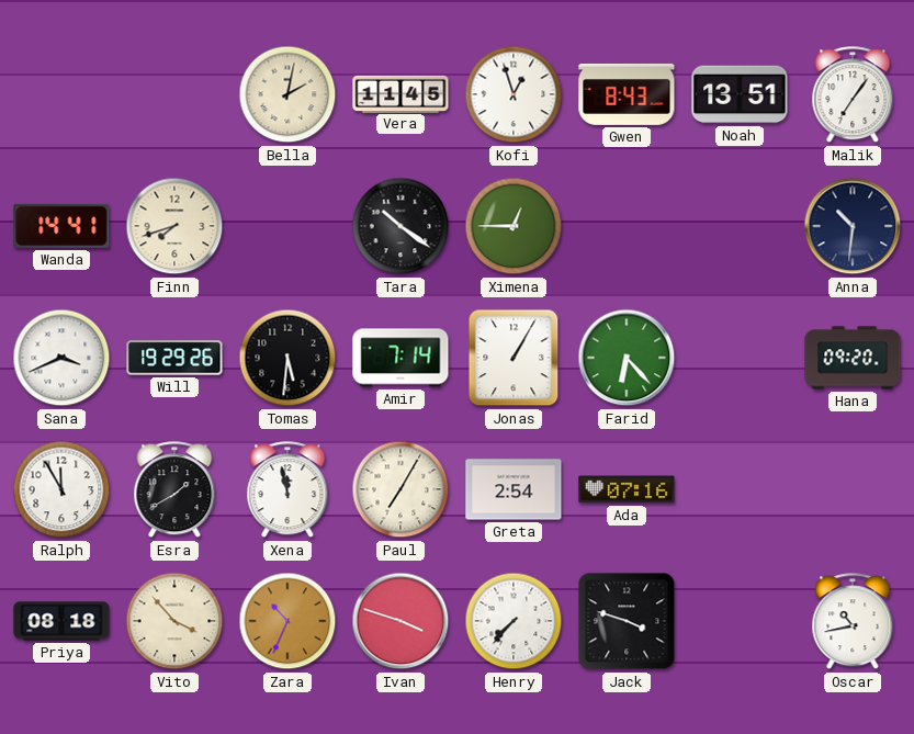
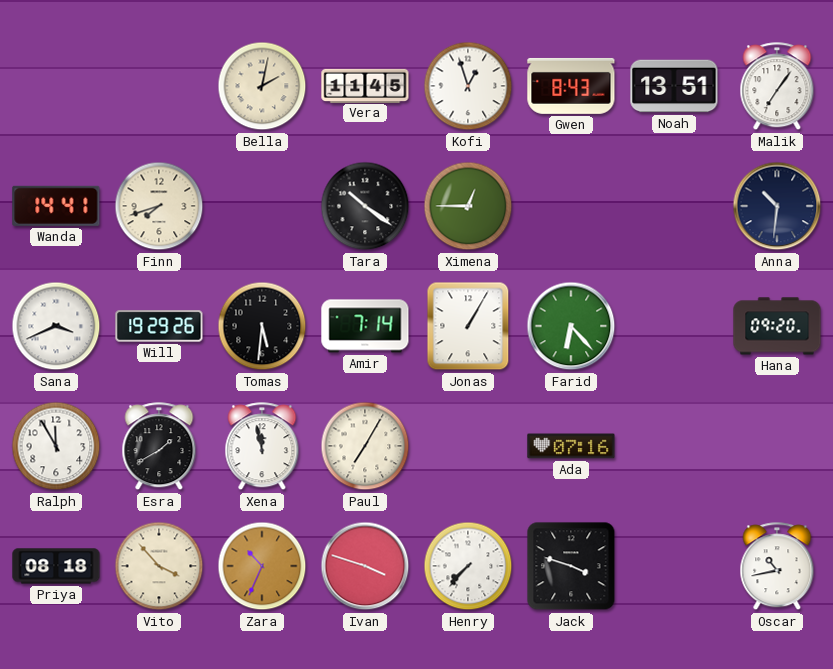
Greta: 2:54 -> none (514, 489)
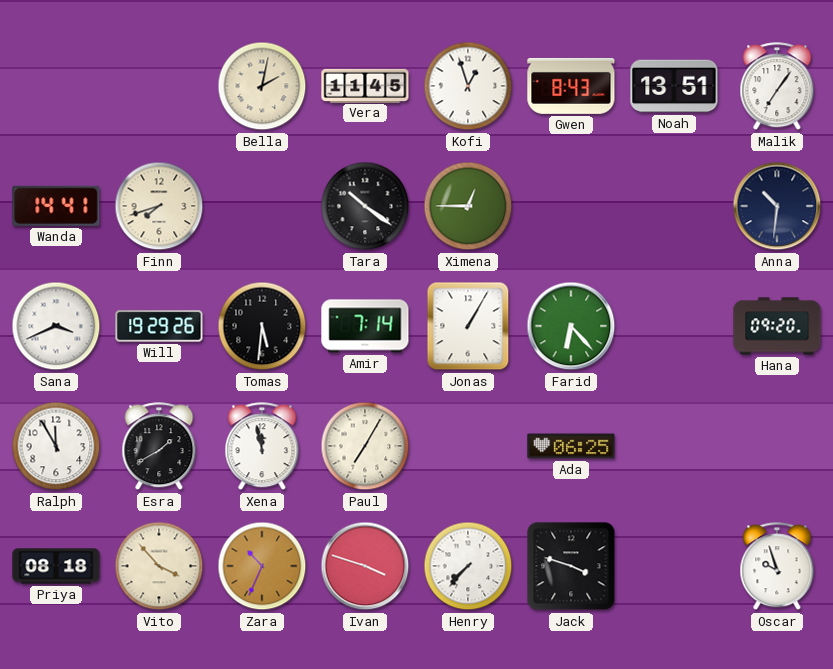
Ada: 07:16 -> 06:25 (571, 446)
Oscar: 10:43 -> 9:57 (777, 567)
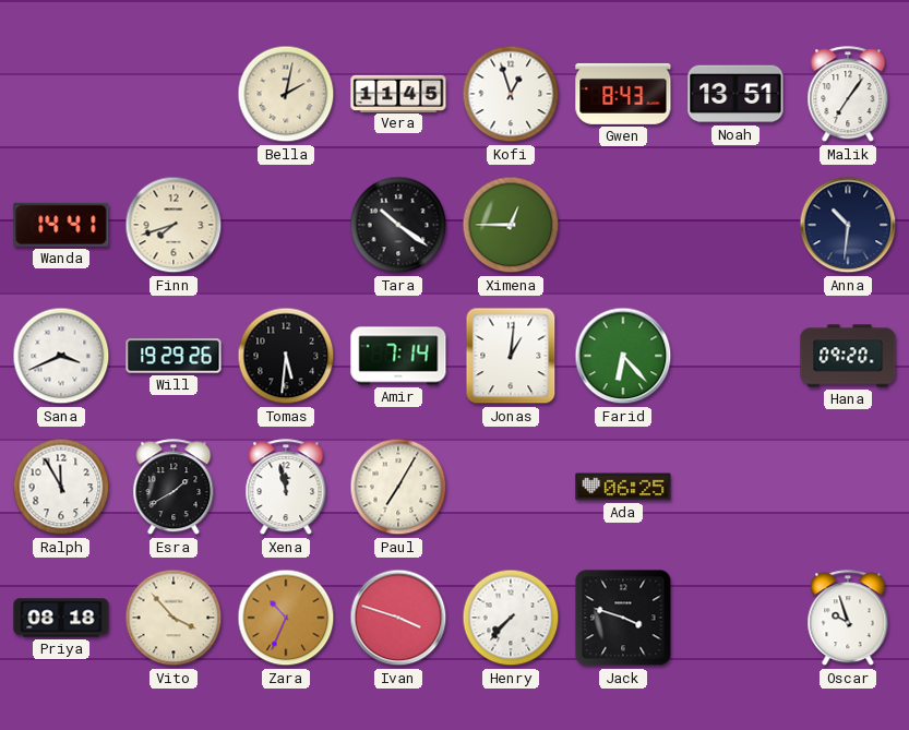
Jonas: 1:05 -> 1:01 (511, 356)
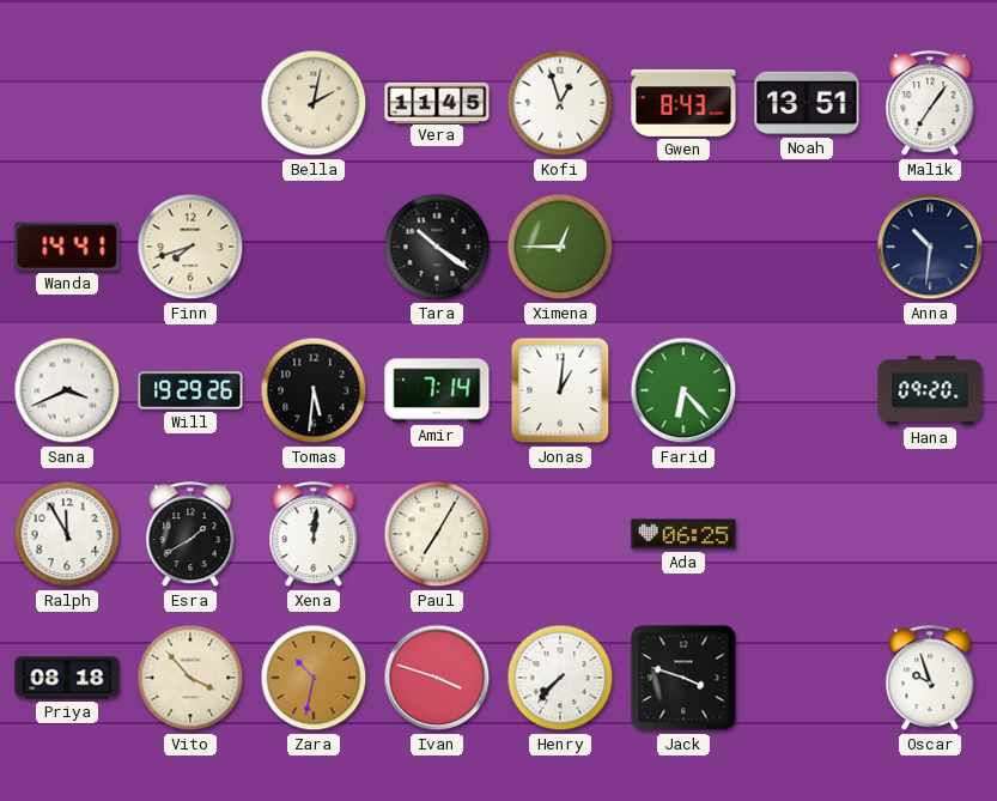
Xena: 11:58 -> 12:01 (314, 535)
Zara: 10:34 -> 10:32 (314, 678)
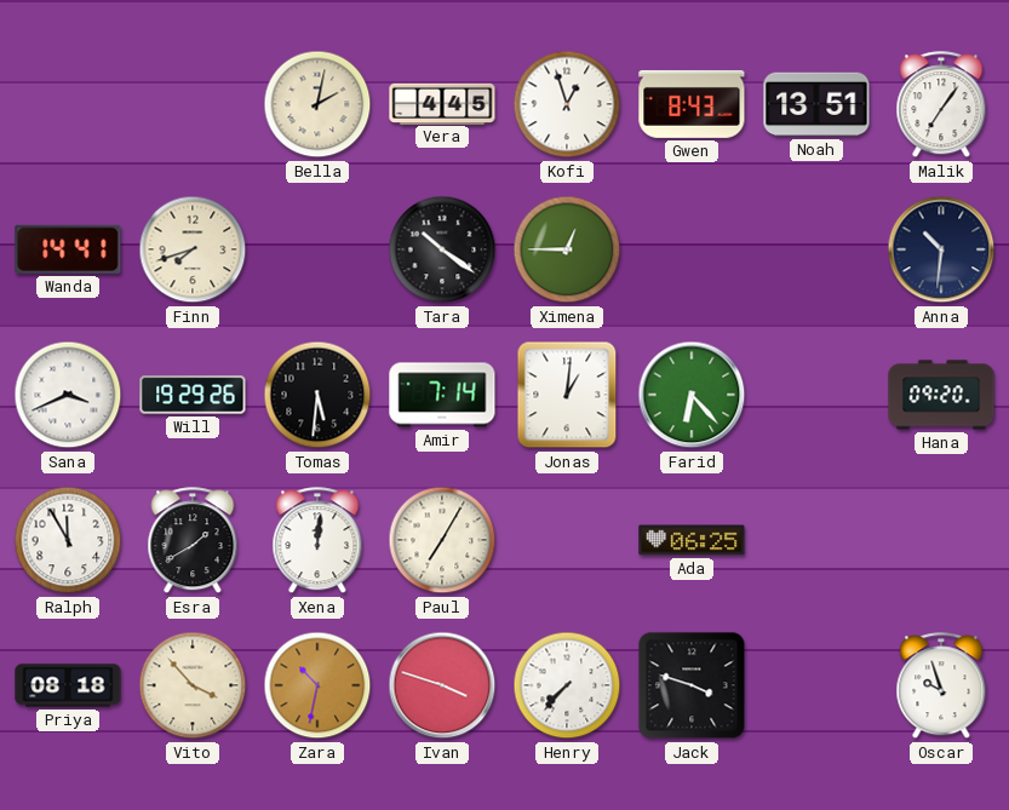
Vera: 11:45 -> 4:45 (442, 103)
